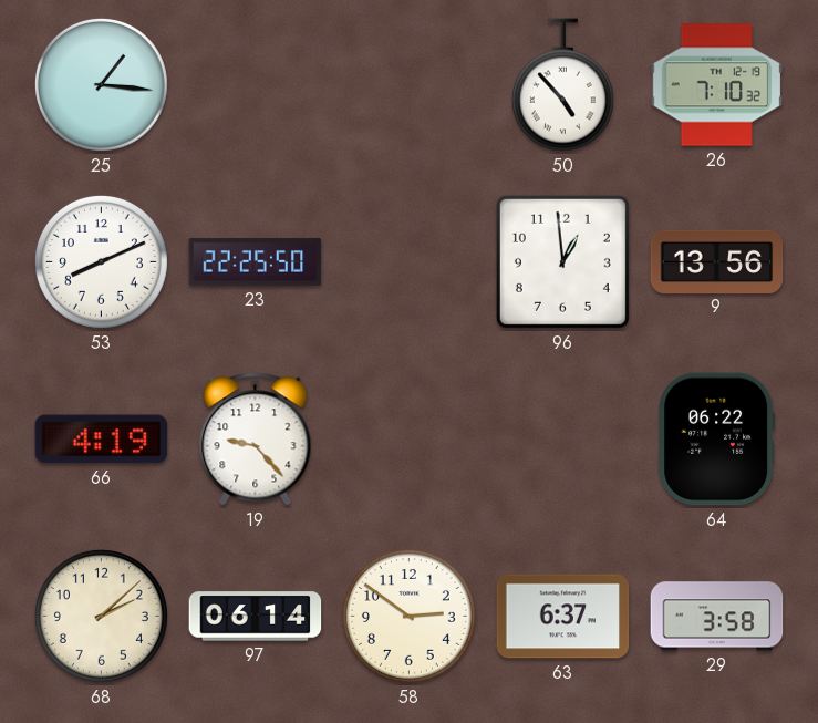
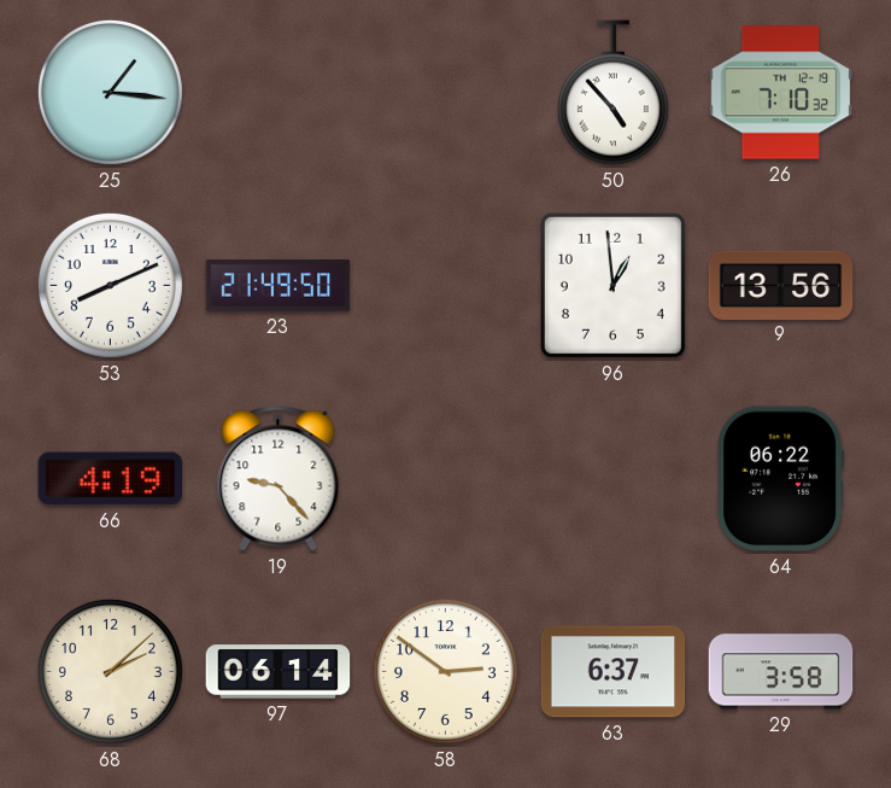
23: 22:25 -> 21:49 (279, 286)
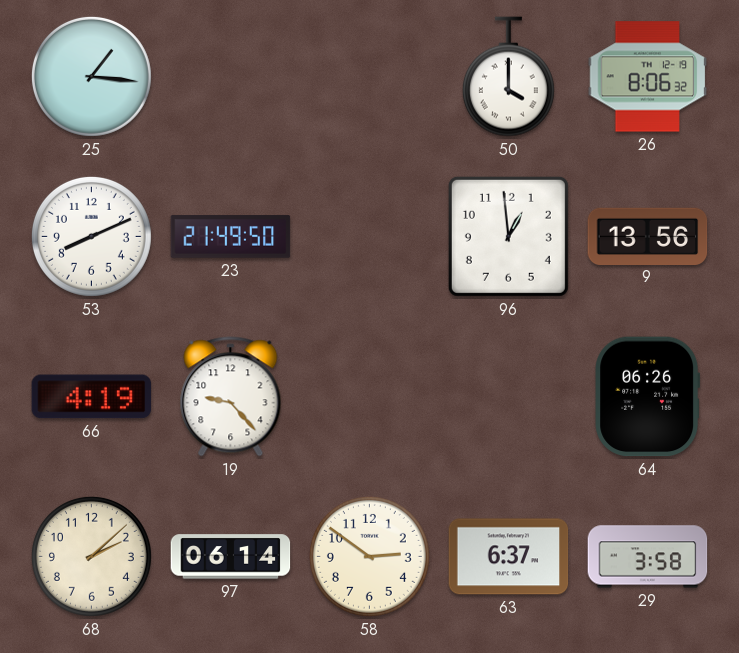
50: 4:53 -> 4:00 (508, 77)
26: 7:10 -> 8:06 (648, 77)
64: 06:22 -> 06:26 (648, 397)
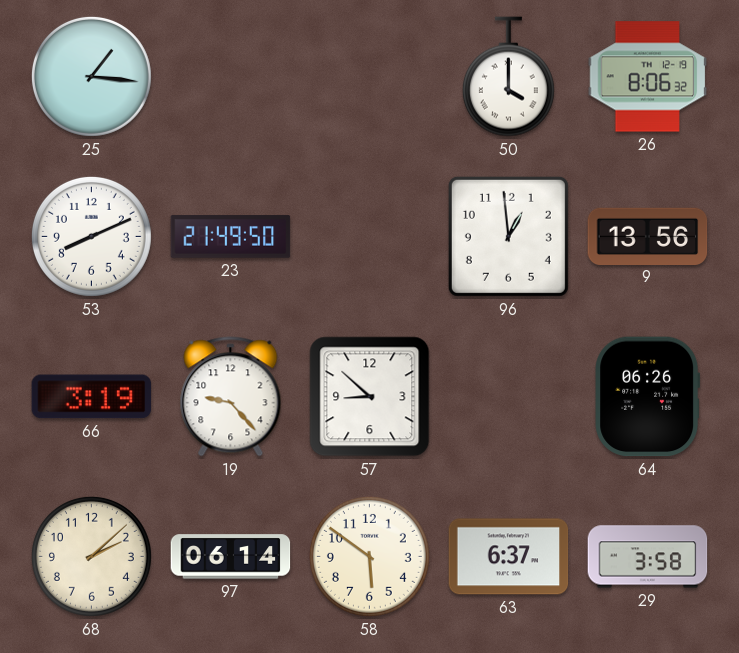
66: 4:19 -> 3:19 (92, 397)
57: none -> 8:52 (370, 397)
58: 2:51 -> 5:51 (369, 556)
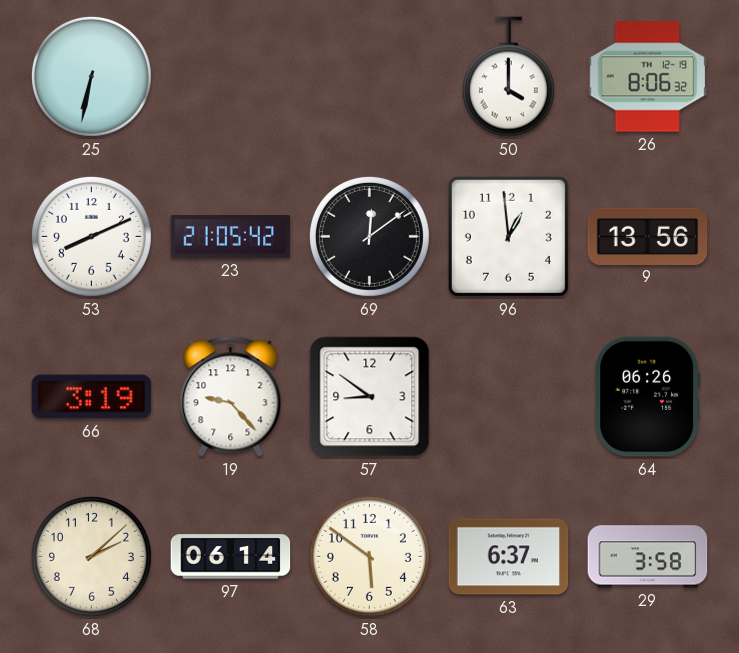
25: 1:16 -> 6:32 (91, 76)
23: 21:49 -> 21:05 (231, 237)
69: none -> 12:09 (369, 236)
57: 8:52 -> 8:51 (370, 397)
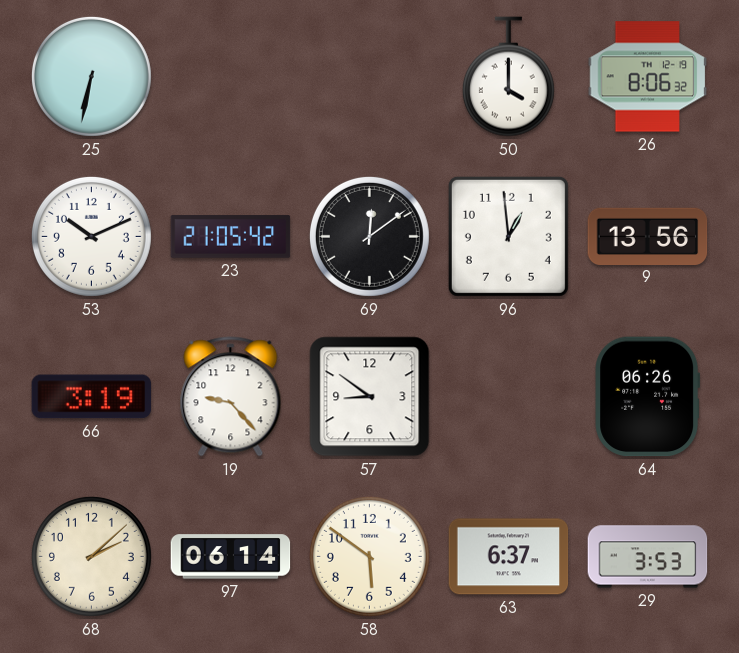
53: 8:11 -> 10:11 (91, 236)
29: 3:58 -> 3:53 (648, 557)
